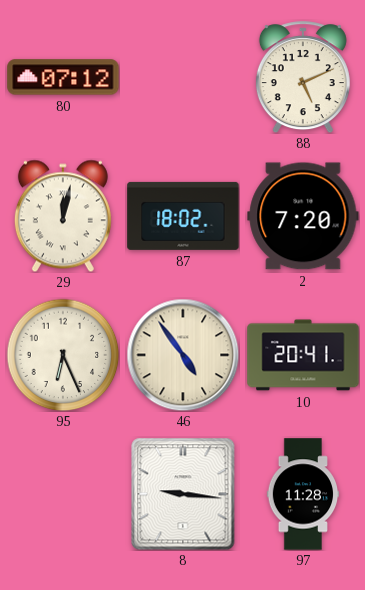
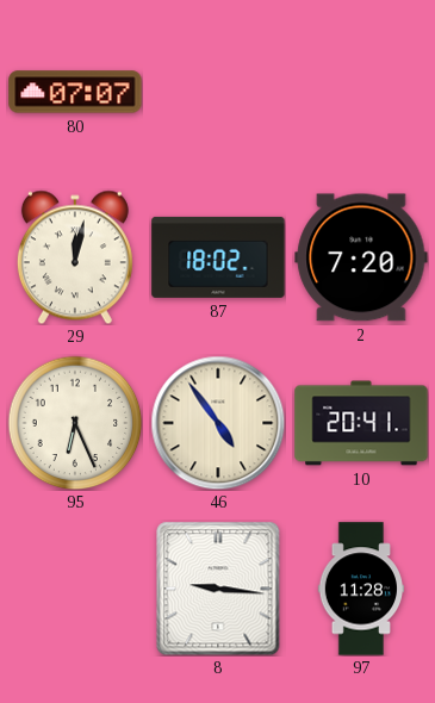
80: 07:12 -> 07:07 (75, 92)
88: 5:11 -> none (303, 77)
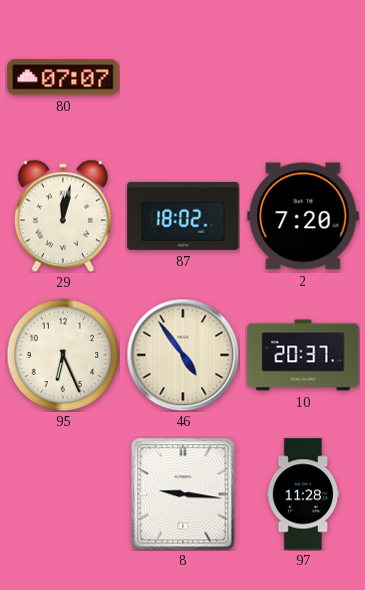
10: 20:41 -> 20:37 (303, 355)
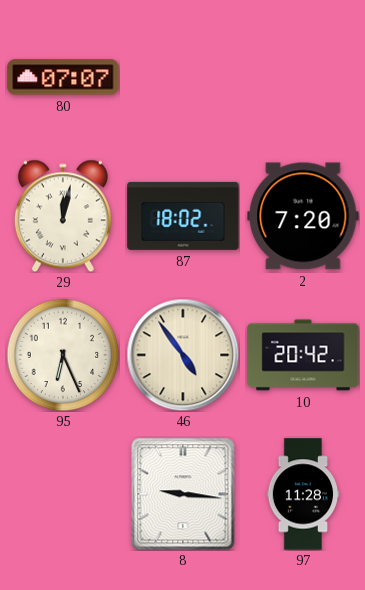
10: 20:37 -> 20:42 (303, 355)
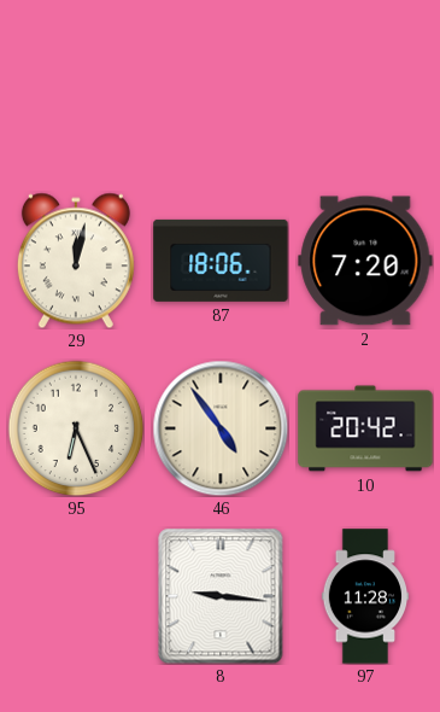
80: 07:07 -> none (63, 77)
87: 18:02 -> 18:06 (221, 261)
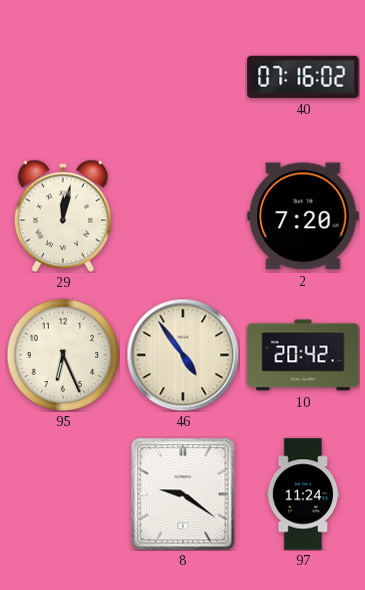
40: none -> 07:16 (303, 77)
87: 18:06 -> none (221, 261)
8: 9:16 -> 9:21 (183, 494)
97: 11:28 -> 11:24 (303, 494)
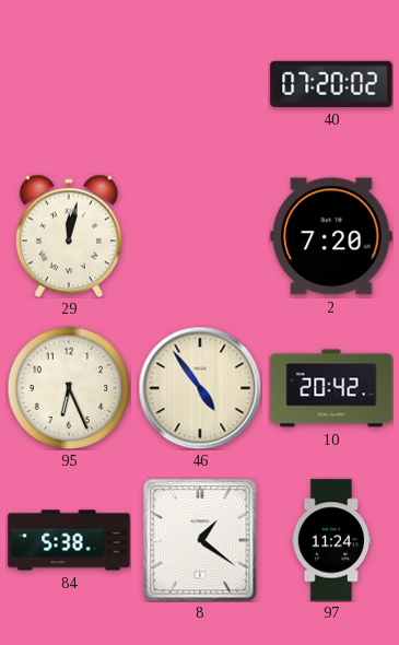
40: 07:16 -> 07:20 (331, 84)
84: none -> 5:38 (69, 540)
8: 9:21 -> 1:21 (200, 540)
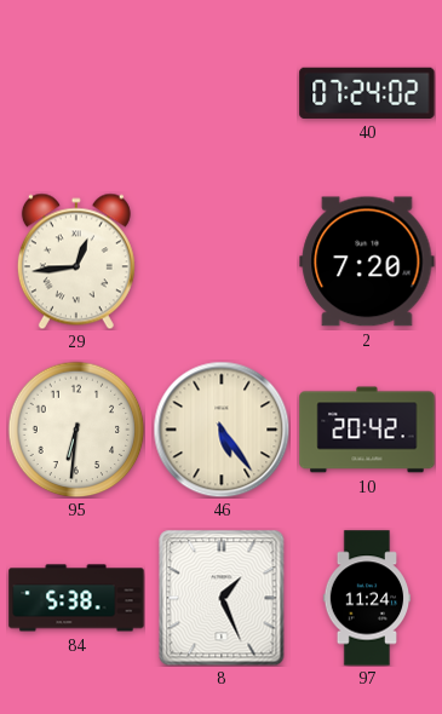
40: 07:20 -> 07:24 (367, 93)
29: 12:02 -> 12:44 (76, 261)
95: 6:26 -> 6:31 (76, 430)
46: 4:54 -> 5:24 (222, 430)
8: 1:21 -> 1:26 (222, 598)
